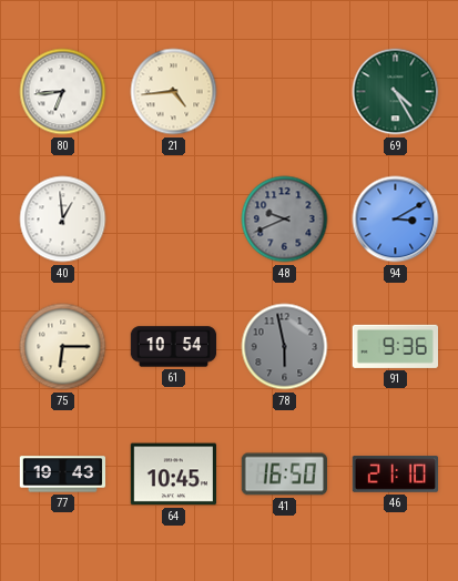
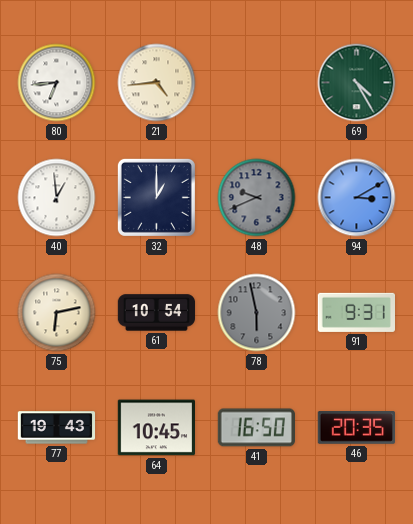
32: none -> 1:00 (156, 197)
75: 6:15 -> 6:13 (57, 313)
91: 9:36 -> 9:31 (356, 312)
46: 21:10 -> 20:35 (356, 428)
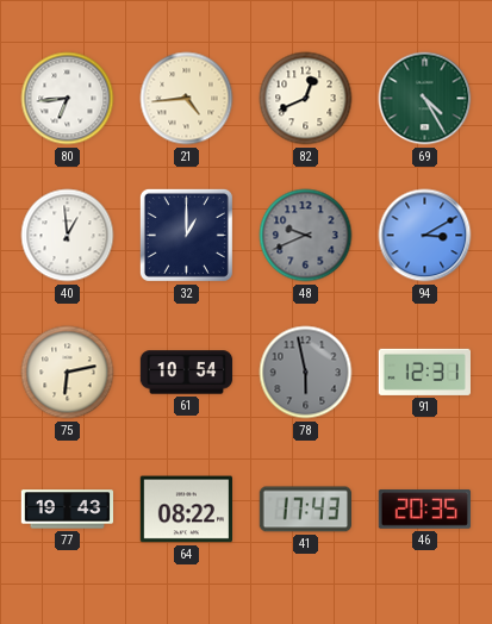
82: none -> 12:41 (306, 99)
91: 9:31 -> 12:31 (424, 372)
64: 10:45 -> 08:22 (186, 510)
41: 16:50 -> 17:43 (305, 510)
